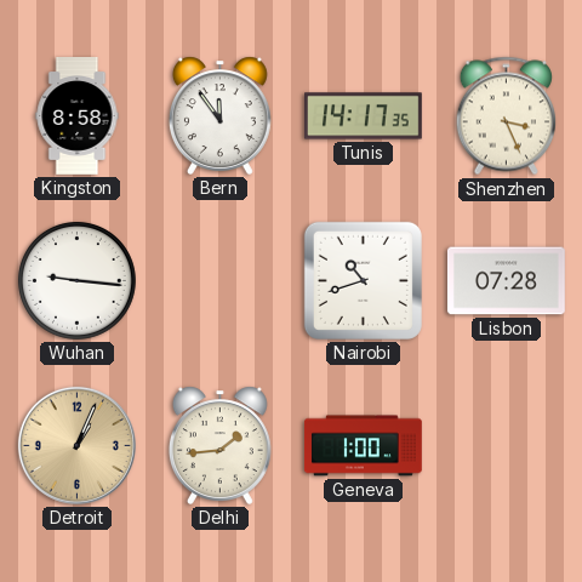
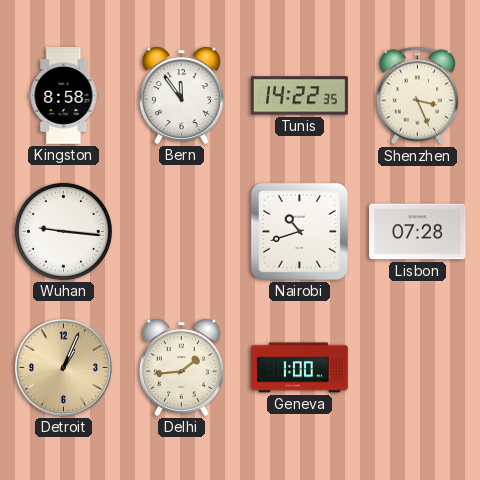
Tunis: 14:17 -> 14:22 (300, 96)
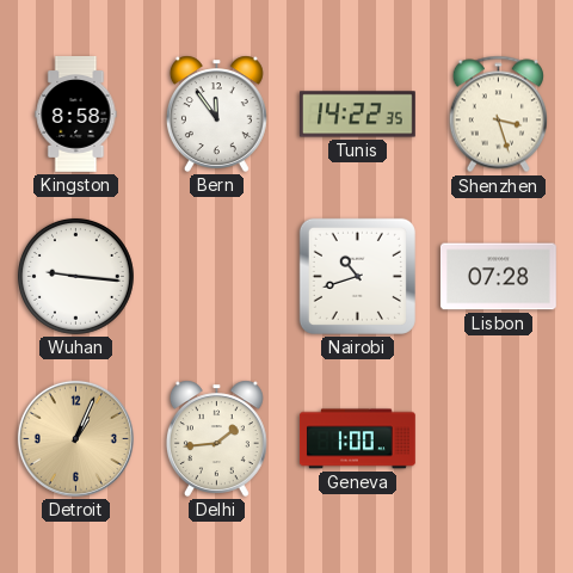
Shenzhen: 3:26 -> 3:27 (498, 115)
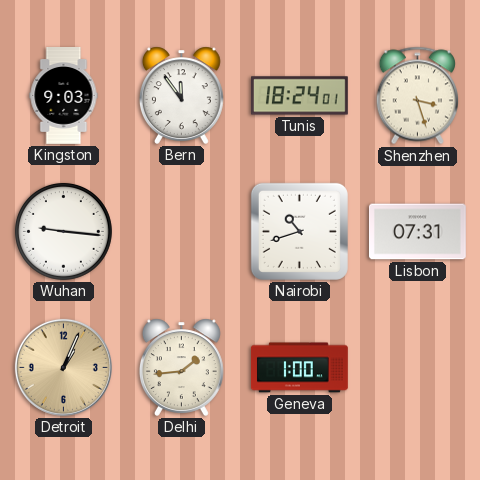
Kingston: 8:58 -> 9:03 (64, 96)
Tunis: 14:22 -> 18:24 (300, 96)
Lisbon: 07:28 -> 07:31 (417, 232)
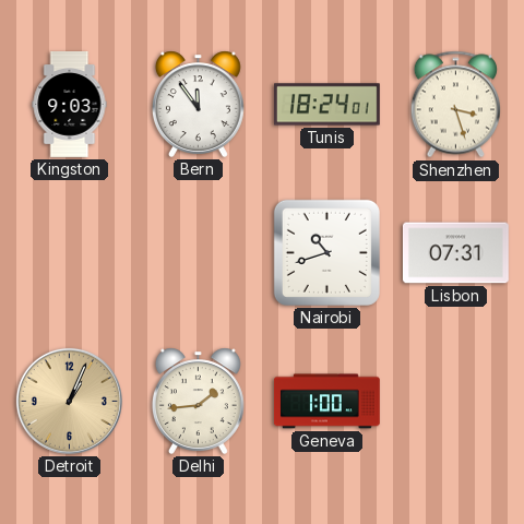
Wuhan: 9:16 -> none (63, 231)
